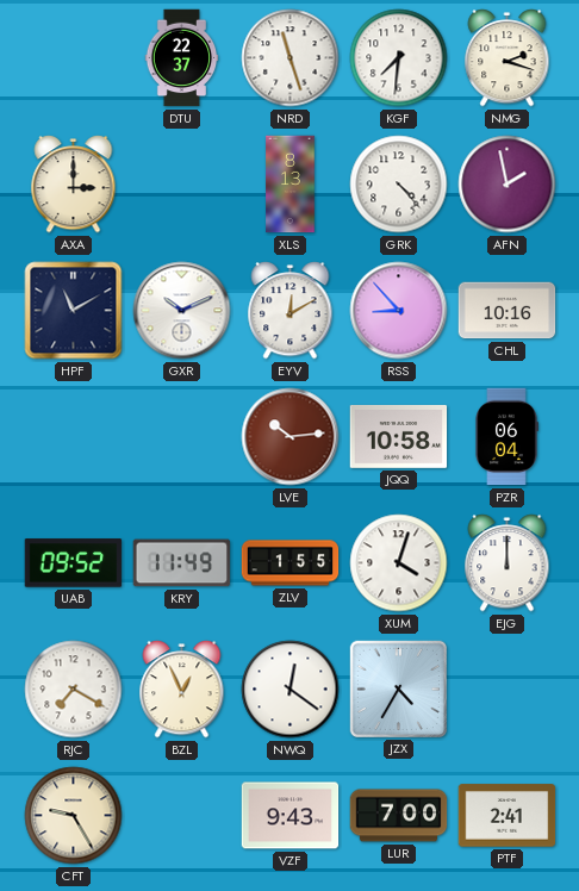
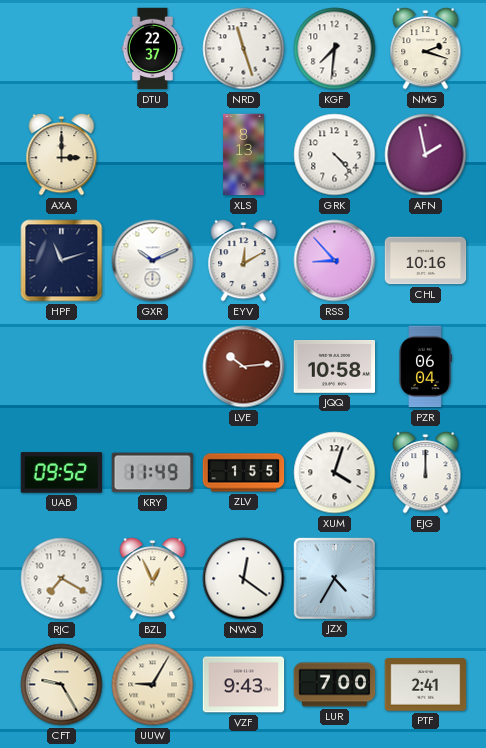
HPF: 11:10 -> 11:12 (62, 261)
UUW: none -> 9:05 (153, 685)
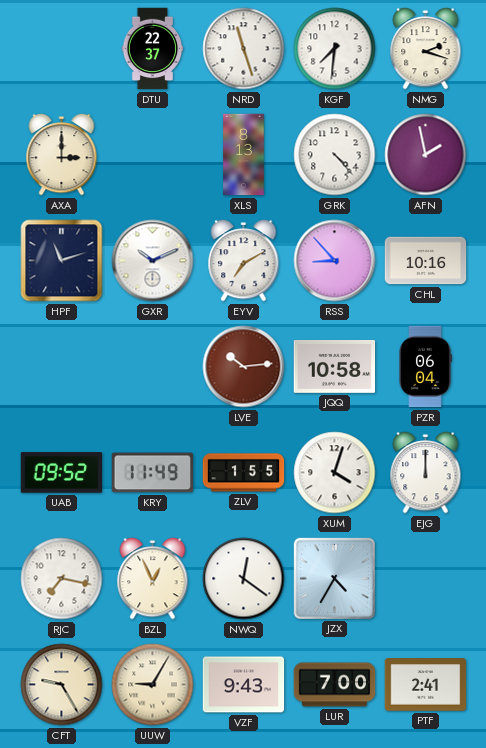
EYV: 12:10 -> 7:10 (244, 261)
RJC: 7:20 -> 7:17 (62, 579)
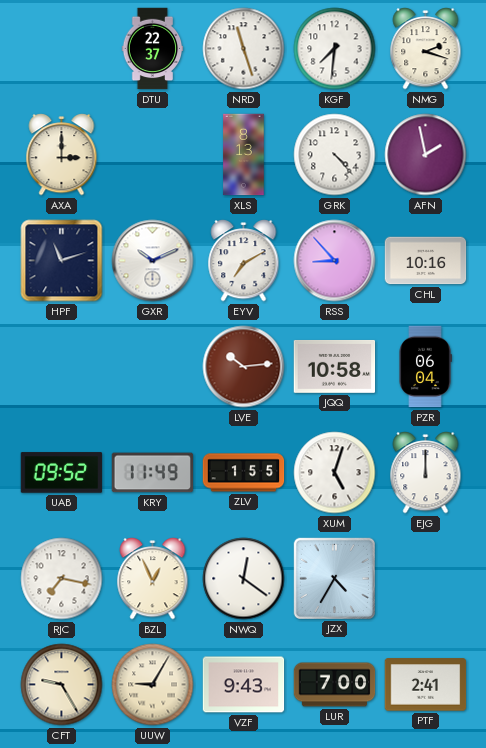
XUM: 4:03 -> 5:03 (335, 473)
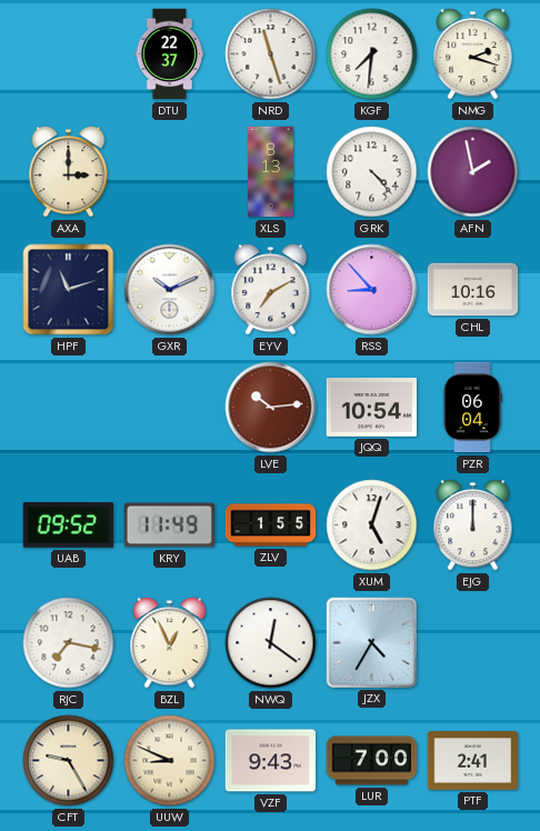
JQQ: 10:58 -> 10:54 (372, 407)
UUW: 9:05 -> 8:49 (170, 761)
